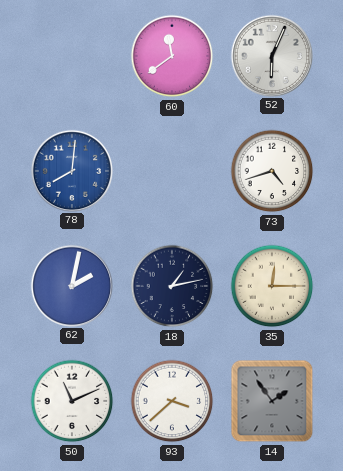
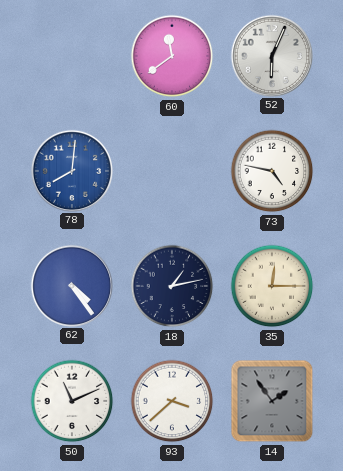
73: 4:42 -> 4:47 (272, 171)
62: 2:02 -> 4:24 (71, 285)
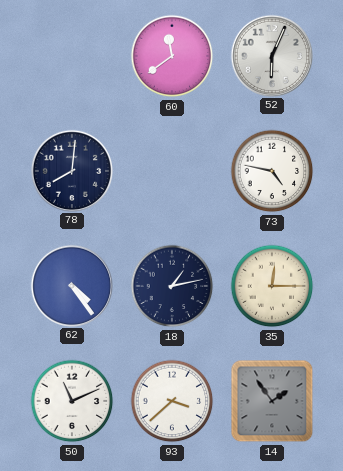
78 dial: blue -> navy (71, 170)
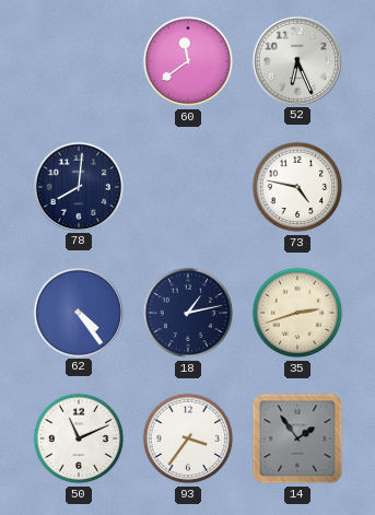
52: 6:04 -> 6:26 (296, 60)
35: 12:15 -> 2:42 (297, 313)
93: 3:38 -> 3:36 (188, 438)
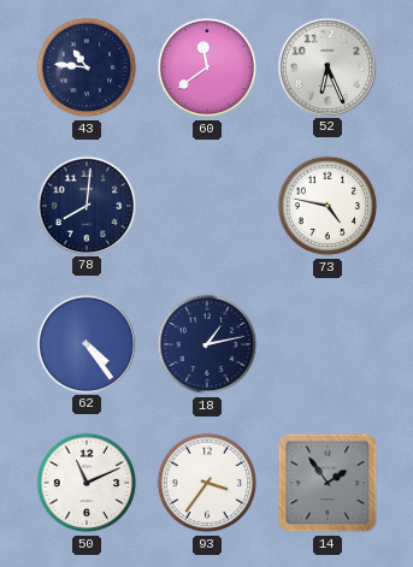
43: none -> 10:46 (87, 67)
35: 2:42 -> none (297, 313)
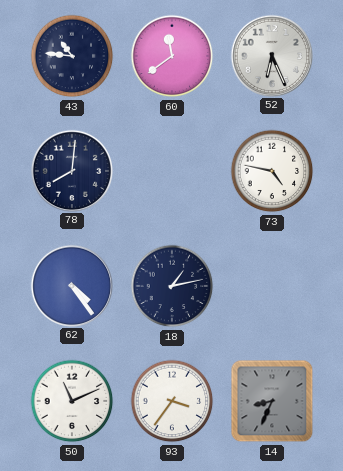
14: 1:54 -> 8:34 (272, 401)
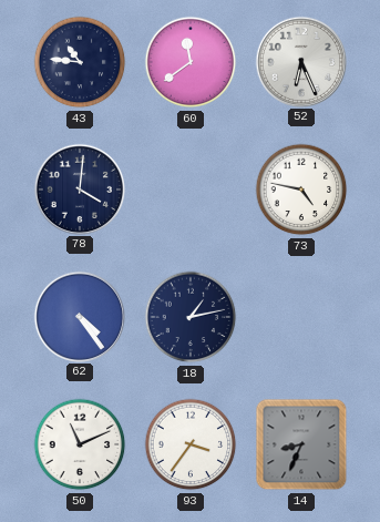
78: 8:01 -> 4:01 (79, 188)
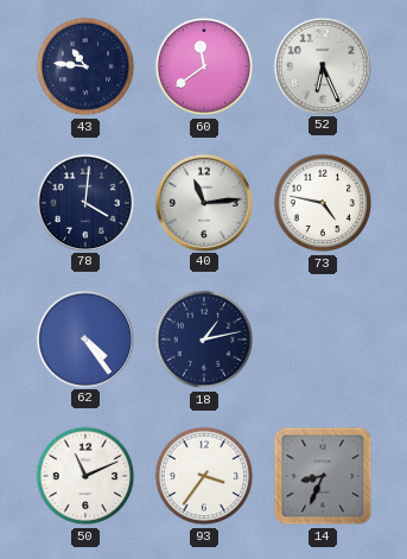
40: none -> 11:14 (203, 202)
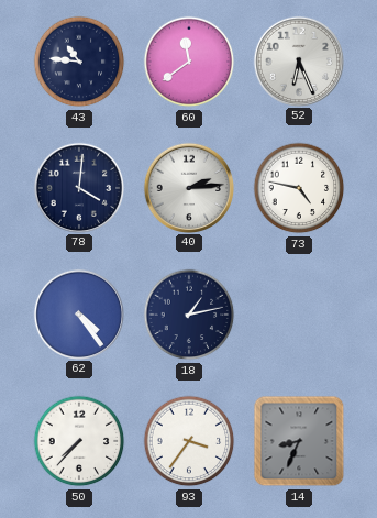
40: 11:14 -> 2:14 (188, 187)
50: 11:11 -> 7:37 (79, 441)
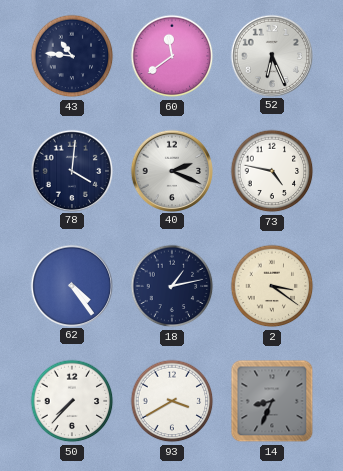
40: 2:14 -> 2:19 (171, 170)
2: none -> 3:21 (272, 286)
93: 3:36 -> 3:40 (172, 401)
